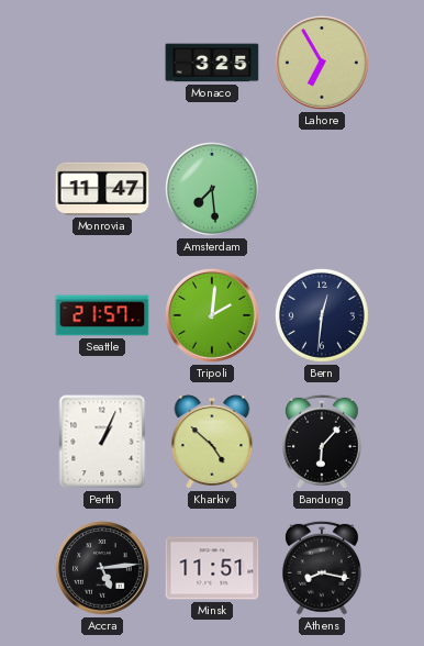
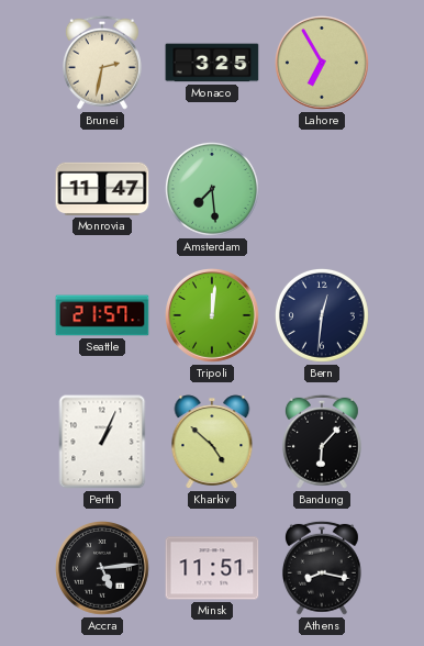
Brunei: none -> 2:32 (102, 63)
Tripoli: 2:01 -> 12:01 (213, 316)
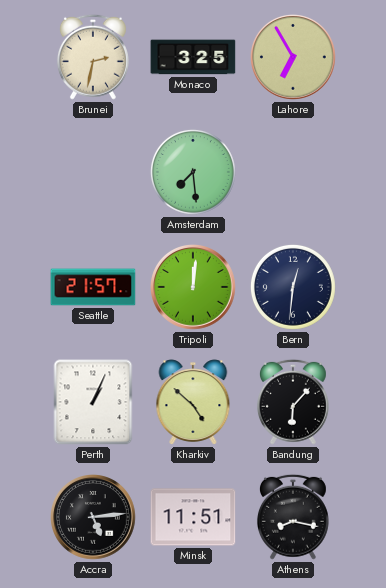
Monrovia: 11:47 -> none (102, 189)
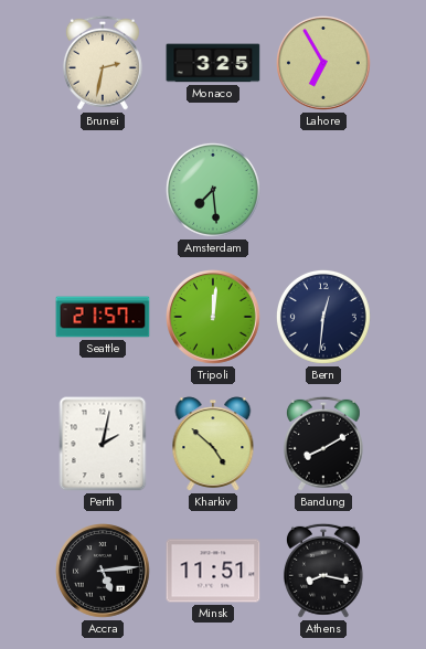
Perth: 1:04 -> 2:02 (103, 444)
Bandung: 6:07 -> 8:10 (323, 444)
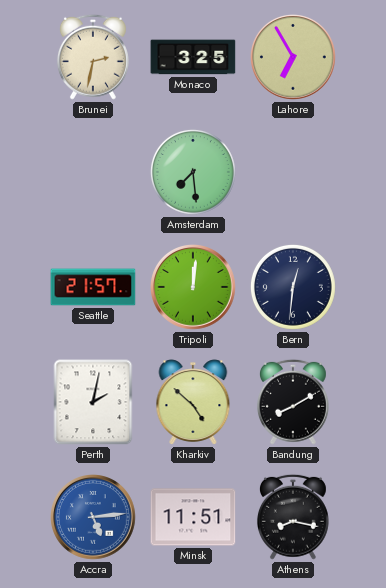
Accra dial: black -> blue (94, 518)
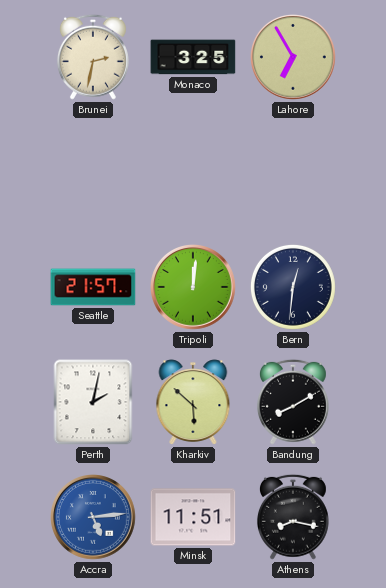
Amsterdam: 7:29 -> none (193, 172)
Kharkiv: 4:52 -> 5:52 (193, 402)
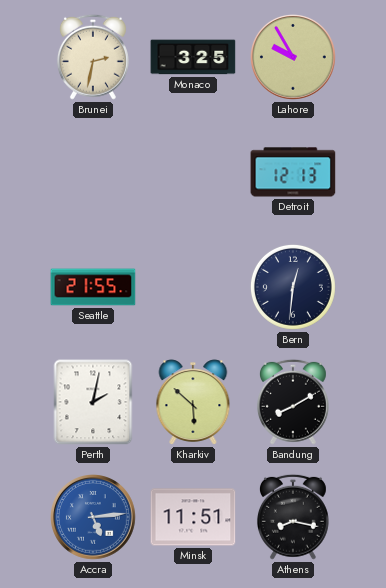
Lahore: 6:55 -> 9:55 (294, 58)
Detroit: none -> 12:13 (293, 172)
Seattle: 21:57 -> 21:55 (93, 287)
Tripoli: 12:01 -> none (194, 288)
